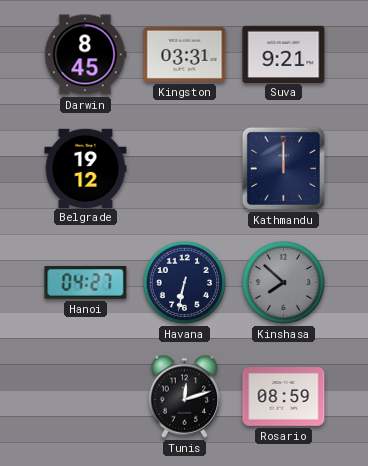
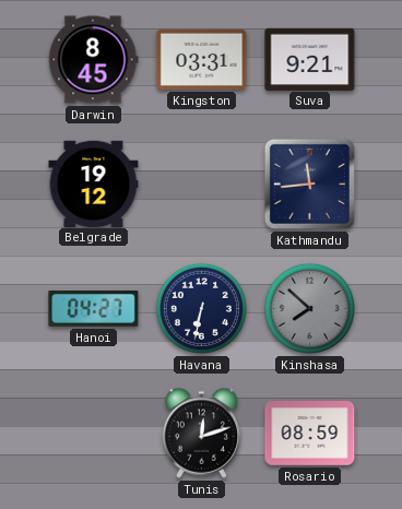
Kathmandu: 12:00 -> 11:44 (309, 184)
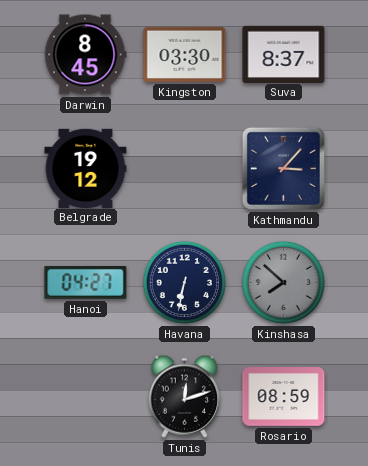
Kingston: 03:31 -> 03:30 (185, 54)
Suva: 9:21 -> 8:37 (284, 54)
Kathmandu: 11:44 -> 3:07 (283, 168)
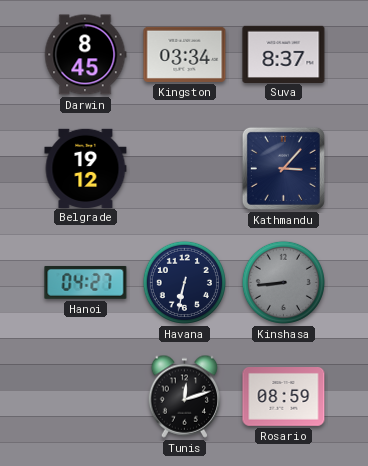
Kingston: 03:30 -> 03:34 (185, 54)
Kinshasa: 7:52 -> 8:44 (283, 282)
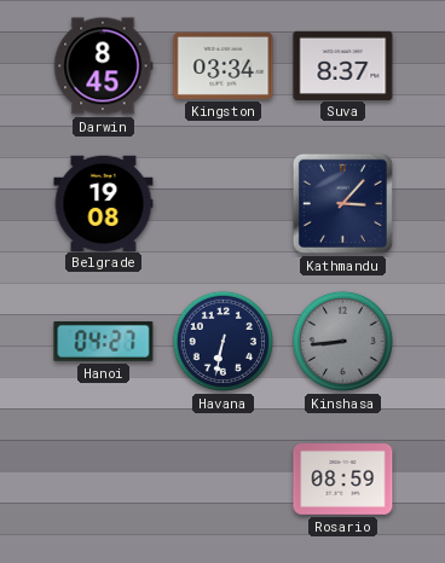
Belgrade: 19:12 -> 19:08 (104, 203)
Tunis: 12:12 -> none (185, 396)
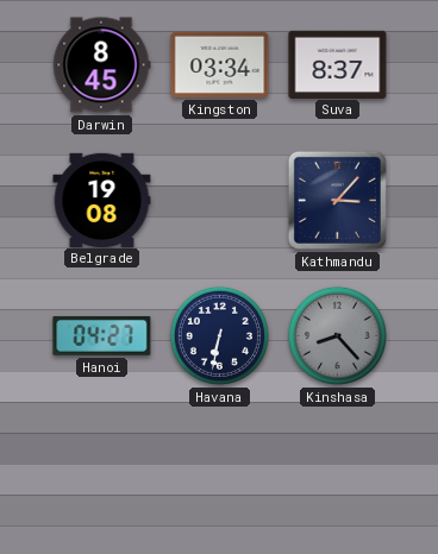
Kinshasa: 8:44 -> 8:23 (337, 335)
Rosario: 08:59 -> none (343, 480)
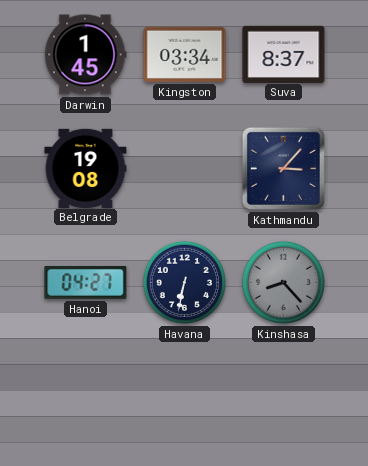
Darwin: 8:45 -> 1:45 (86, 55)
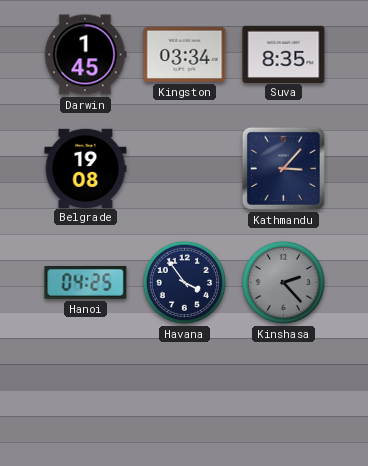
Suva: 8:37 -> 8:35 (284, 54)
Hanoi: 04:27 -> 04:25 (86, 283)
Havana: 6:32 -> 3:54 (184, 282)
Kinshasa: 8:23 -> 2:23 (283, 282)
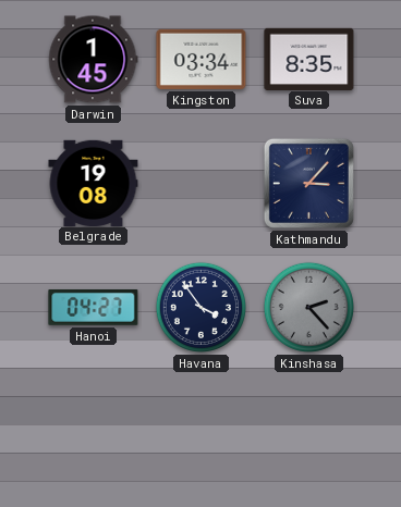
Hanoi: 04:25 -> 04:27 (94, 308)
